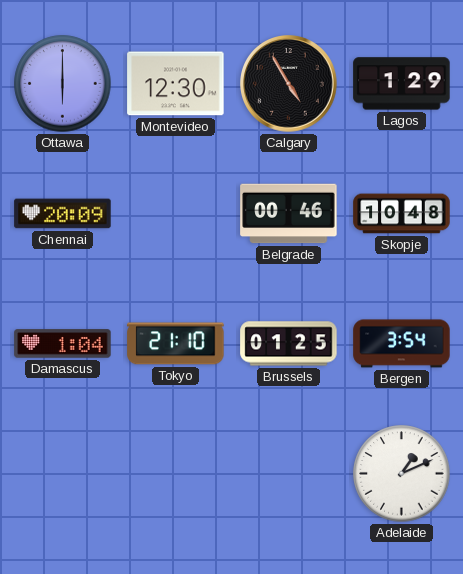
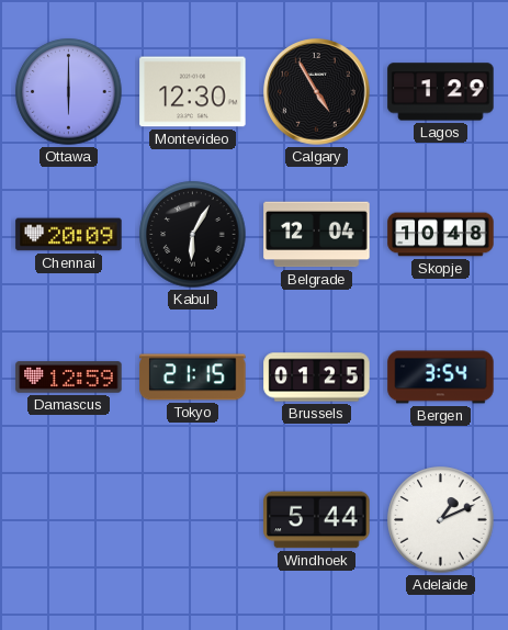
Kabul: none -> 6:05 (193, 235)
Belgrade: 00:46 -> 12:04 (317, 235)
Damascus: 1:04 -> 12:59 (69, 378)
Tokyo: 21:10 -> 21:15 (193, 378)
Windhoek: none -> 5:44 (317, 520)
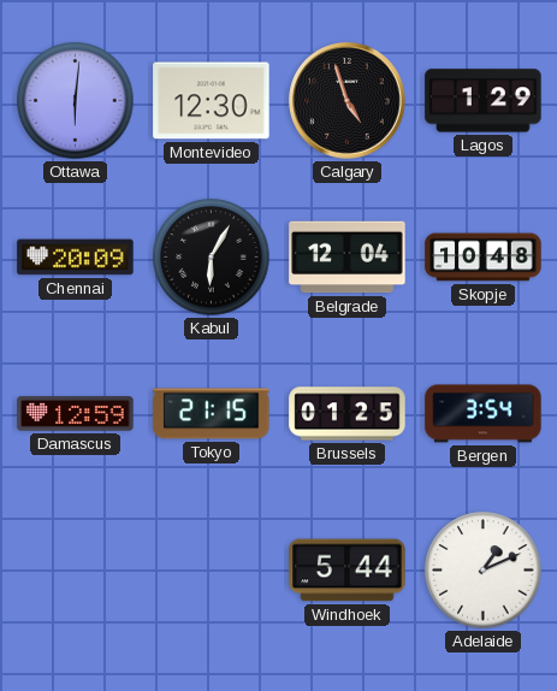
Ottawa: 6:00 -> 6:01 (76, 101)
Calgary: 4:55 -> 4:57 (348, 101)
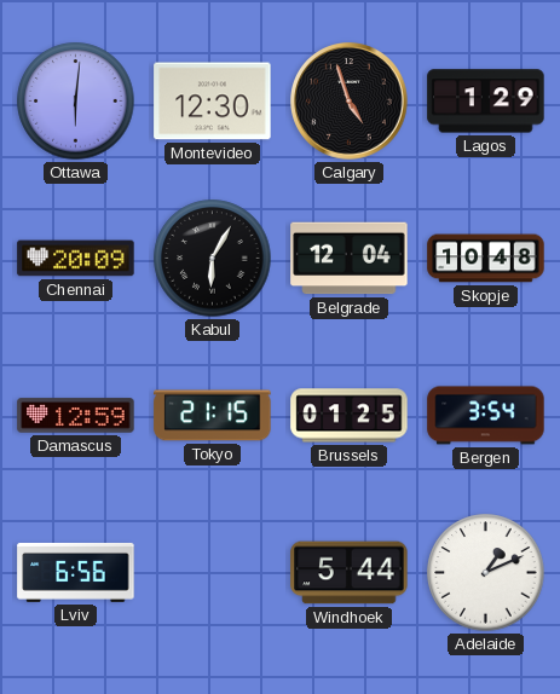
Lviv: none -> 6:56 (76, 572)
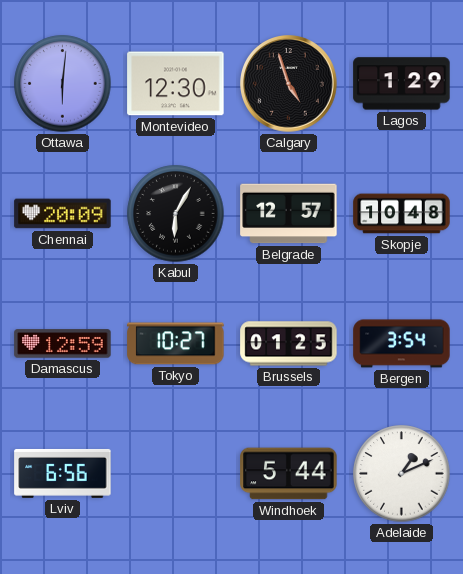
Belgrade: 12:04 -> 12:57 (289, 214)
Tokyo: 21:15 -> 10:27 (176, 344)
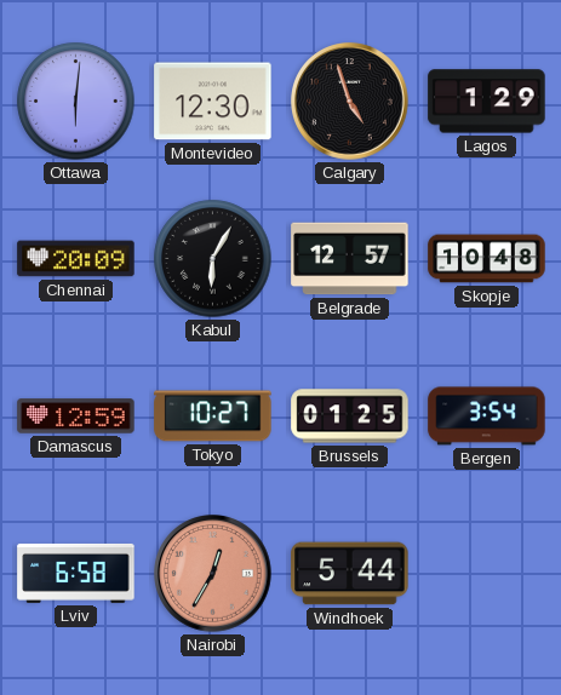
Lviv: 6:56 -> 6:58 (76, 573)
Nairobi: none -> 12:35 (213, 574)
Adelaide: 1:11 -> none (402, 474)
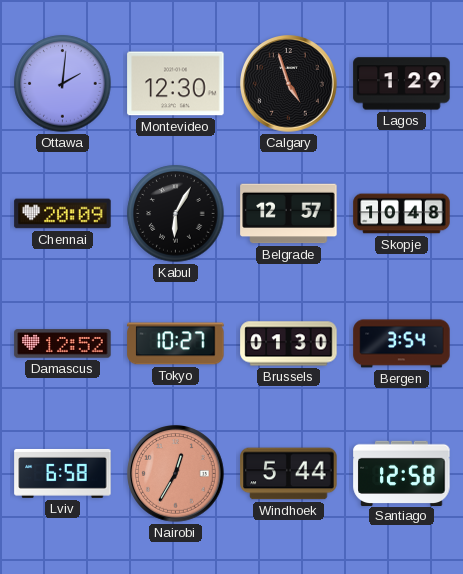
Ottawa: 6:01 -> 2:01 (63, 84)
Damascus: 12:59 -> 12:52 (63, 344)
Brussels: 01:25 -> 01:30 (289, 344)
Santiago: none -> 12:58 (402, 473)
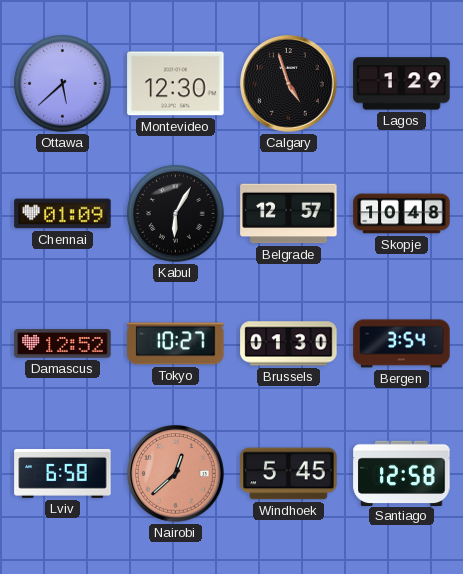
Ottawa: 2:01 -> 5:38 (63, 84)
Chennai: 20:09 -> 01:09 (63, 214)
Nairobi: 12:35 -> 12:38 (176, 474)
Windhoek: 5:44 -> 5:45 (289, 474)
